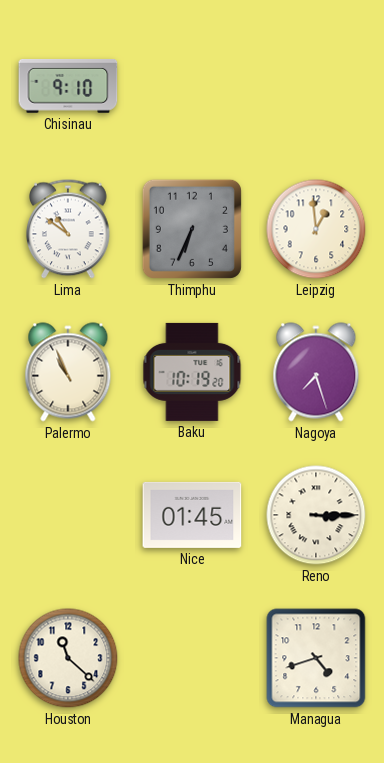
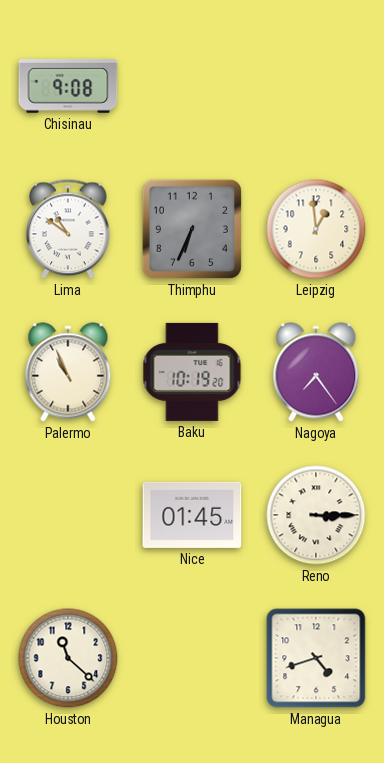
Chisinau: 9:10 -> 9:08 (68, 87)
Nagoya: 7:27 -> 7:24 (316, 372)
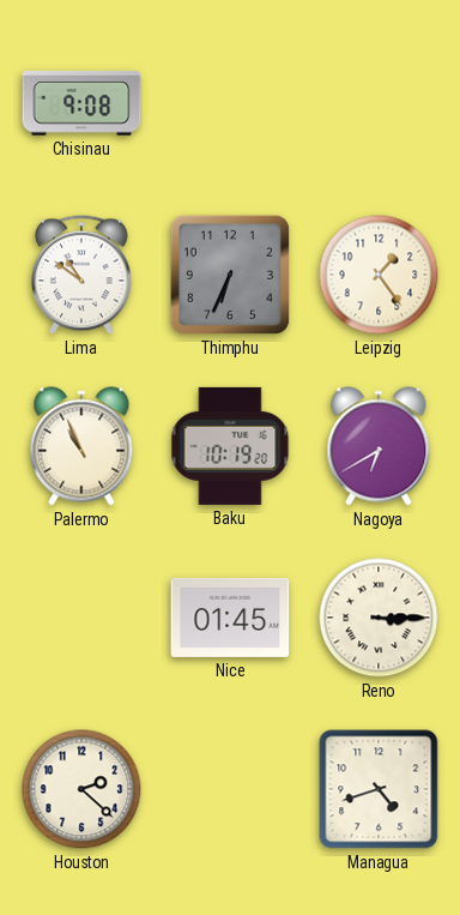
Leipzig: 12:59 -> 1:24 (379, 275)
Nagoya: 7:24 -> 6:40 (379, 446)
Houston: 11:22 -> 2:22 (81, 789)
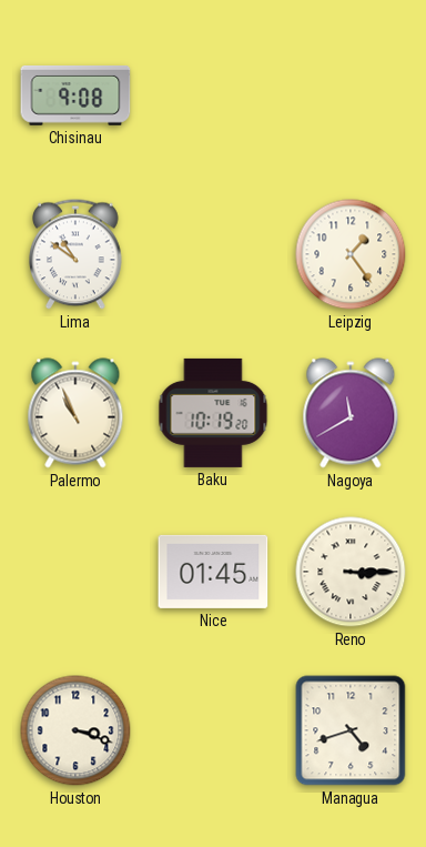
Thimphu: 6:34 -> none (230, 275)
Nagoya: 6:40 -> 11:40 (351, 413)
Houston: 2:22 -> 3:18 (75, 730)
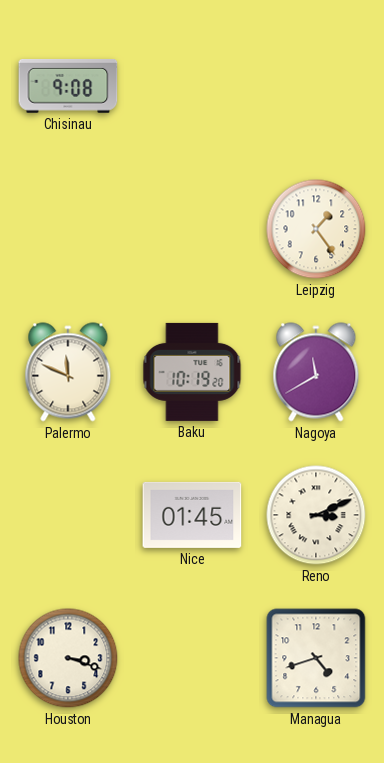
Lima: 10:51 -> none (77, 254)
Palermo: 10:56 -> 11:49 (68, 372)
Reno: 3:15 -> 3:11 (316, 515)
